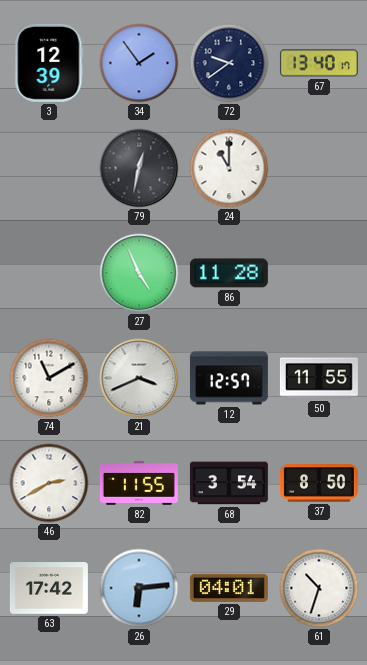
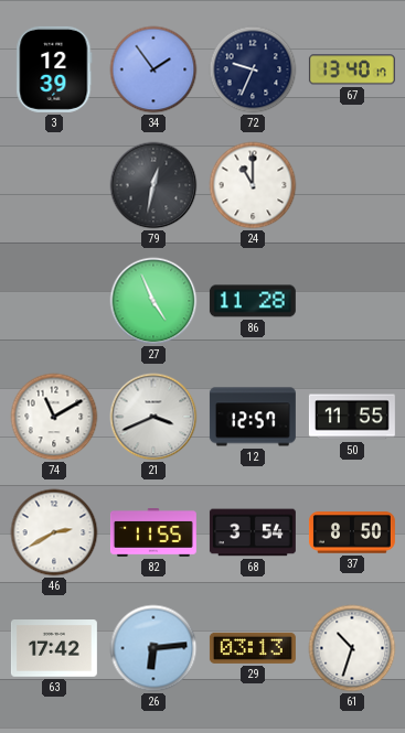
72: 9:39 -> 9:34 (253, 69)
29: 04:01 -> 03:13 (253, 648)
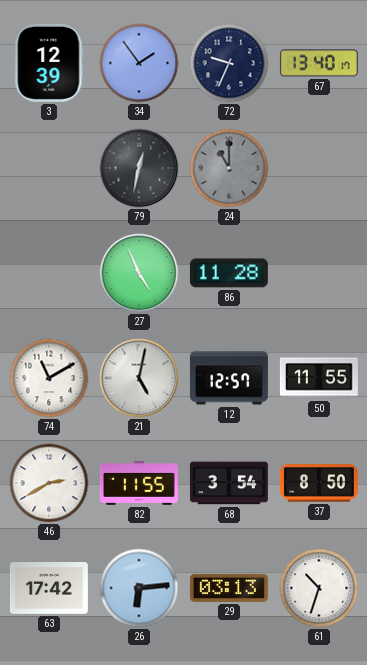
24 dial: white -> grey (229, 168)
21: 3:41 -> 5:02 (139, 378)
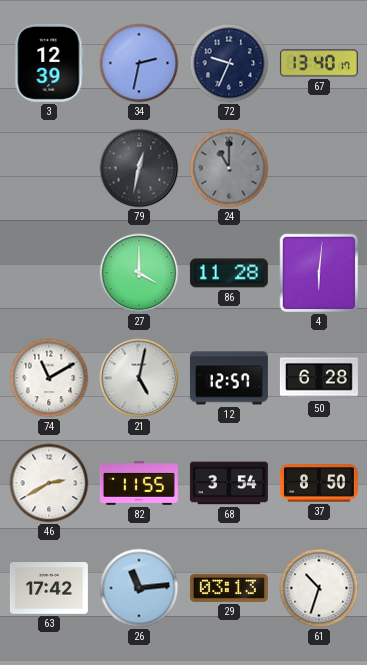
34: 1:54 -> 2:32 (139, 63)
27: 4:56 -> 4:00 (139, 273)
4: none -> 6:01 (319, 273)
50: 11:55 -> 6:28 (319, 378)
26: 6:14 -> 11:14 (139, 588)
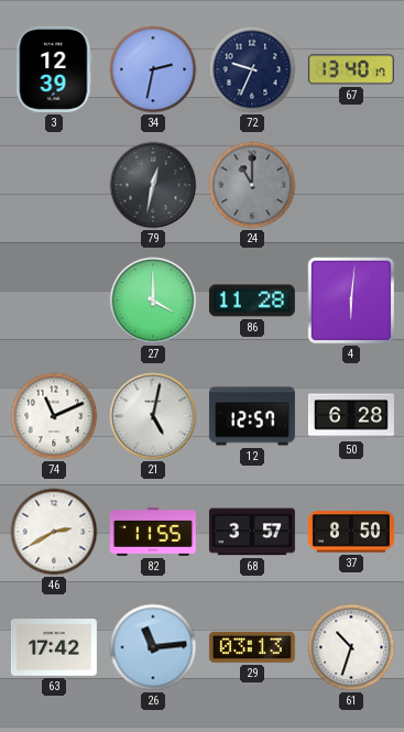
74: 11:10 -> 11:11 (54, 416)
68: 3:54 -> 3:57 (252, 532)
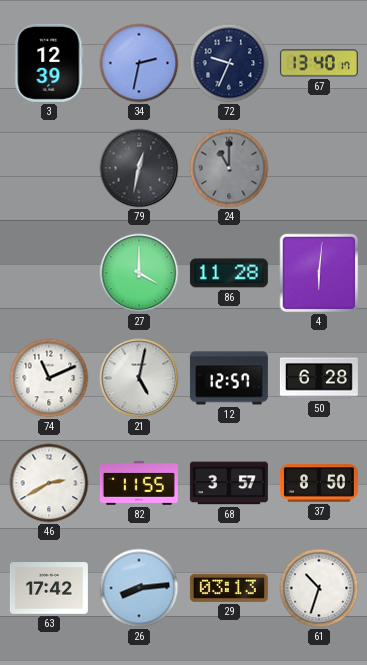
26: 11:14 -> 8:14 (139, 588)
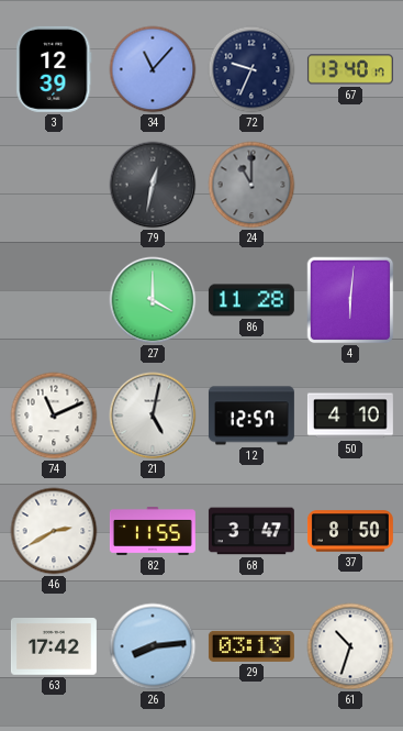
34: 2:32 -> 11:07 (153, 69)
50: 6:28 -> 4:10 (350, 416)
68: 3:57 -> 3:47 (251, 531)
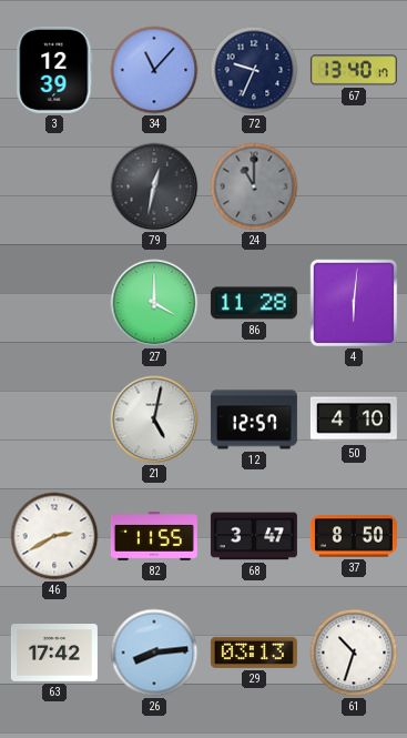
74: 11:11 -> none (54, 416)
